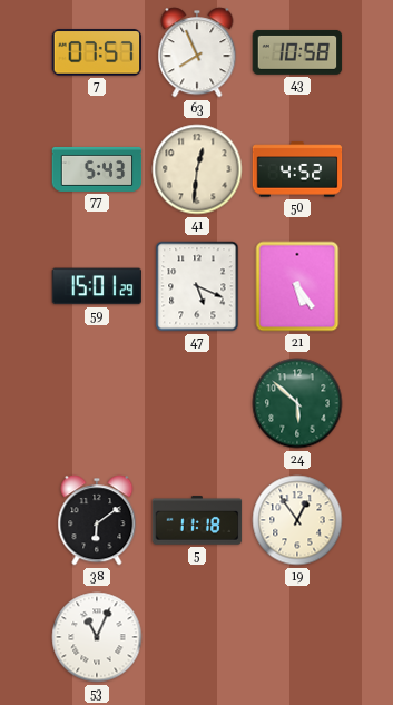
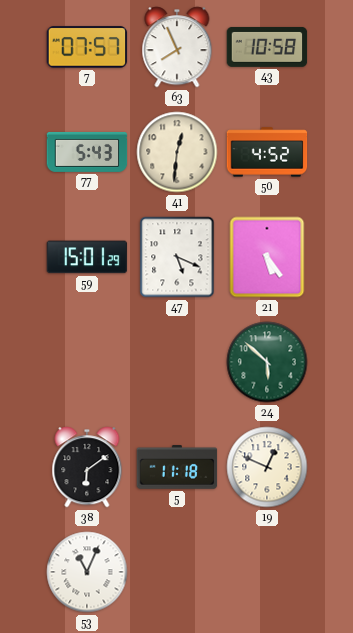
19: 12:54 -> 12:49 (267, 467)
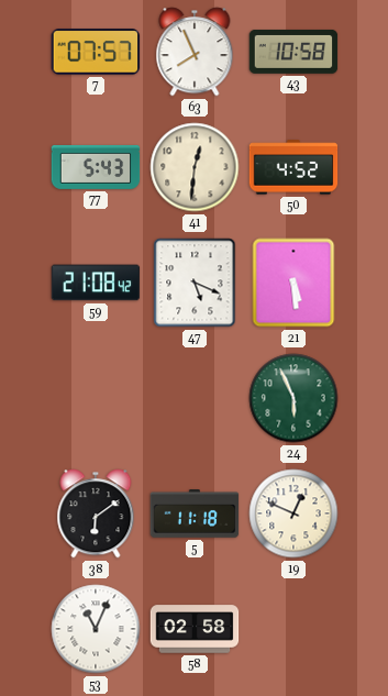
59: 15:01 -> 21:08 (96, 283)
21: 5:24 -> 5:29 (293, 283)
24: 5:52 -> 5:56 (293, 398)
58: none -> 02:58 (195, 629)
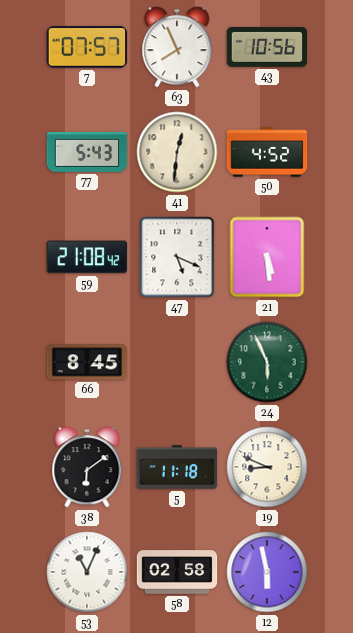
43: 10:58 -> 10:56 (267, 47)
66: none -> 8:45 (87, 362)
19: 12:49 -> 8:49 (267, 467)
12: none -> 5:58 (267, 572)
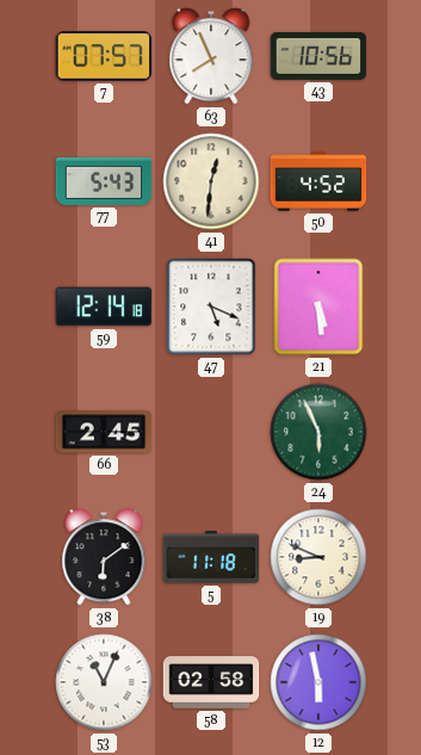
59: 21:08 -> 12:14 (104, 307)
66: 8:45 -> 2:45 (104, 432)
